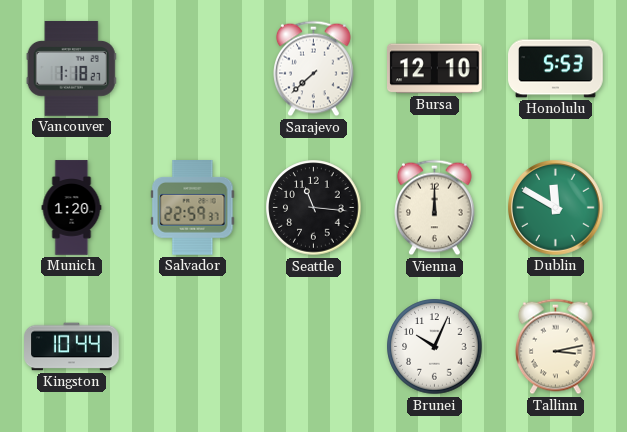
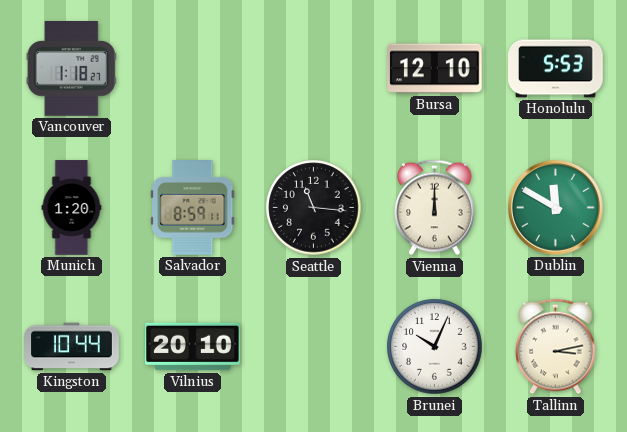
Sarajevo: 7:38 -> none (314, 69)
Salvador: 22:59 -> 8:59 (193, 208)
Vilnius: none -> 20:10 (193, 347)
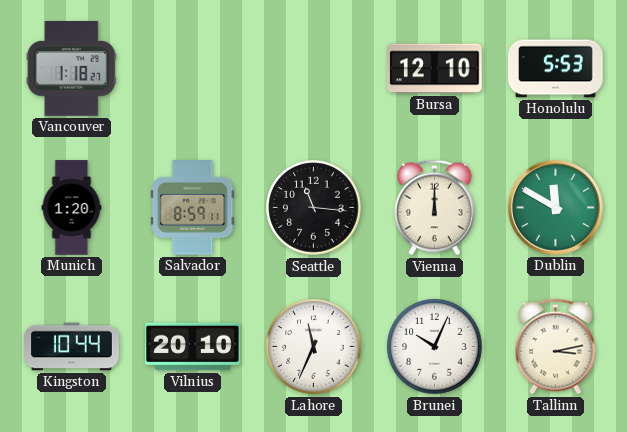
Lahore: none -> 11:34 (314, 347)
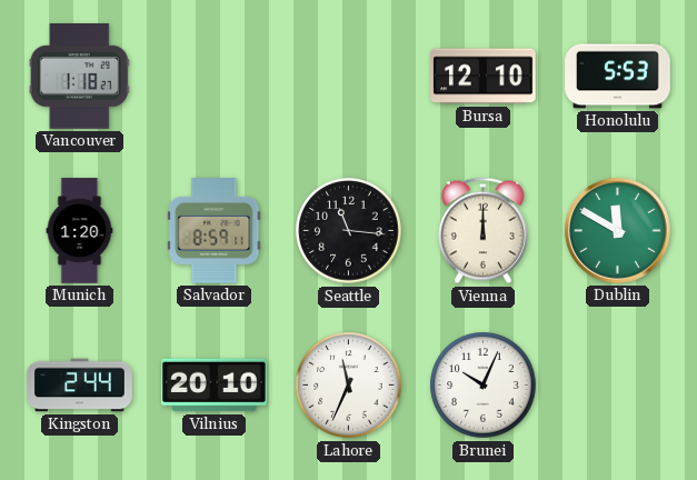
Kingston: 10:44 -> 2:44 (80, 386)
Tallinn: 3:13 -> none (556, 347)
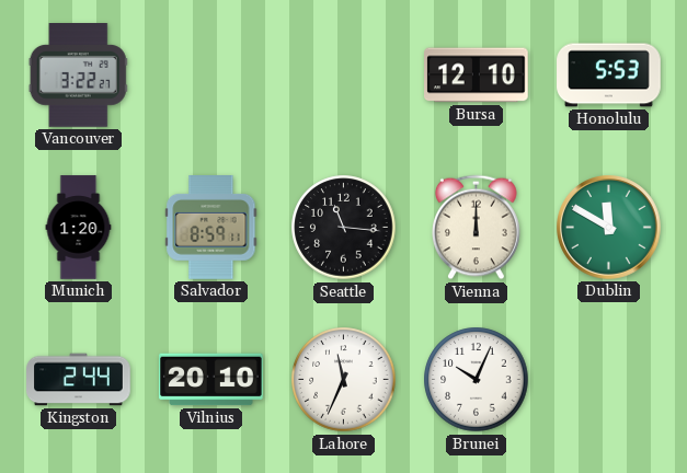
Vancouver: 1:18 -> 3:22 (78, 76)
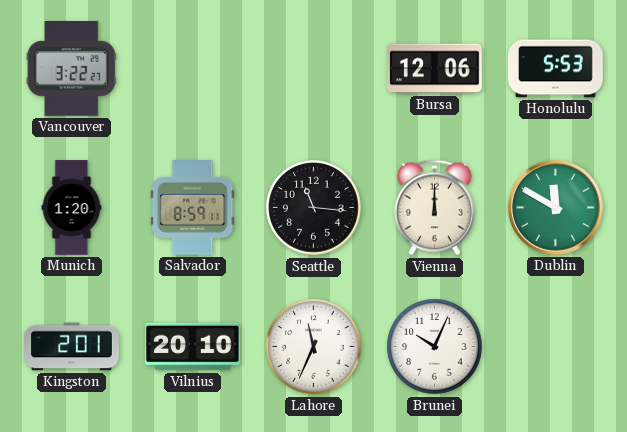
Bursa: 12:10 -> 12:06 (435, 69)
Kingston: 2:44 -> 2:01 (72, 347)
